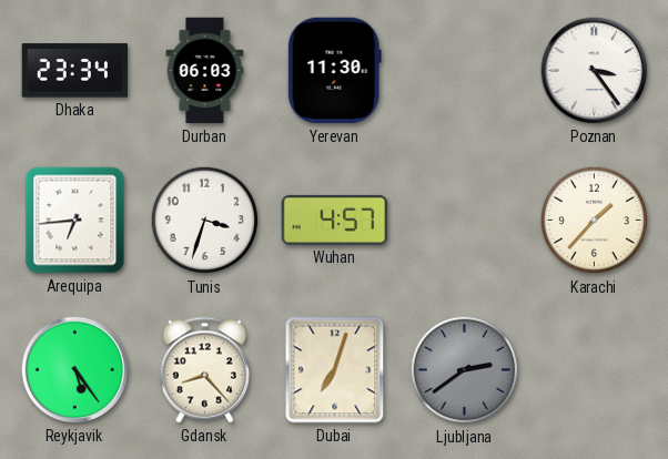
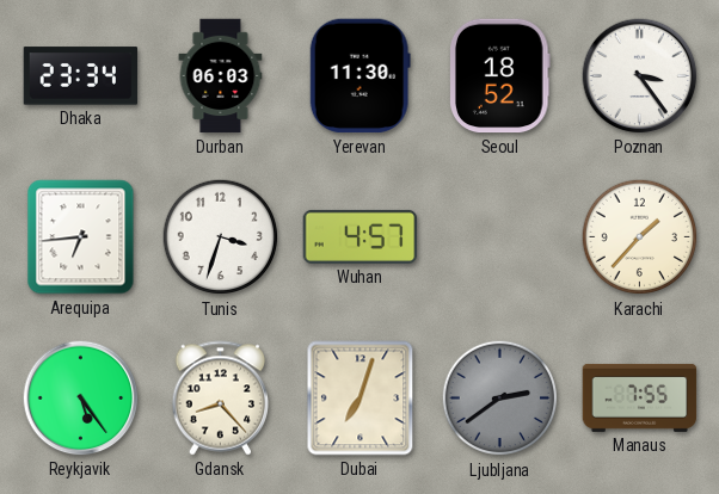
Seoul: none -> 18:52 (500, 76)
Manaus: none -> 7:55 (640, 397)
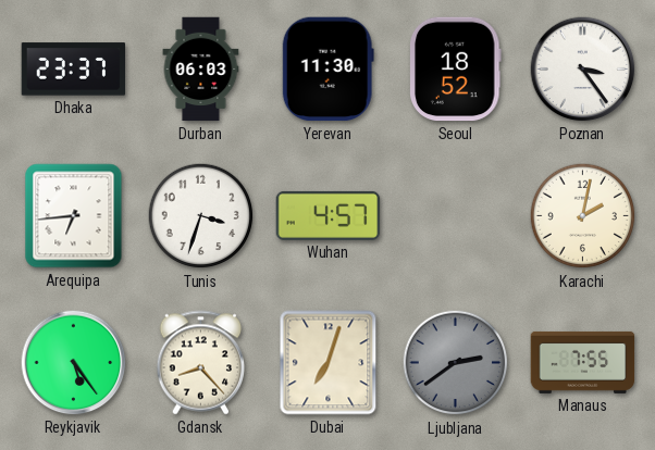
Dhaka: 23:34 -> 23:37 (74, 70)
Karachi: 1:37 -> 2:02 (583, 216)
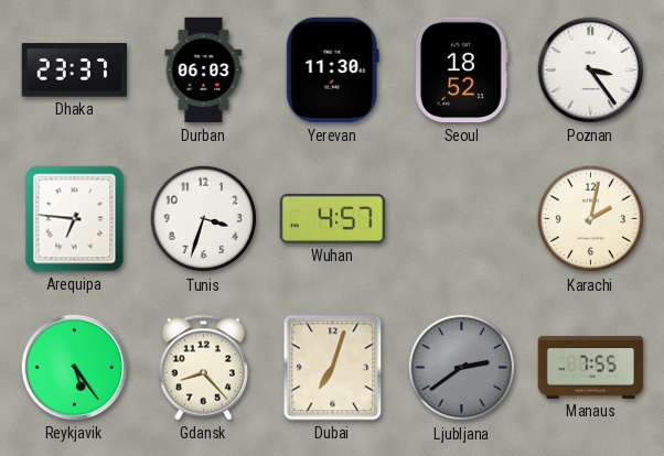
Arequipa: 6:44 -> 6:46 (75, 219)
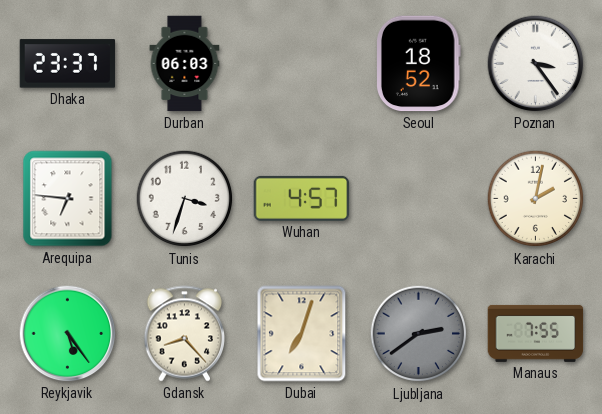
Yerevan: 11:30 -> none (332, 70)
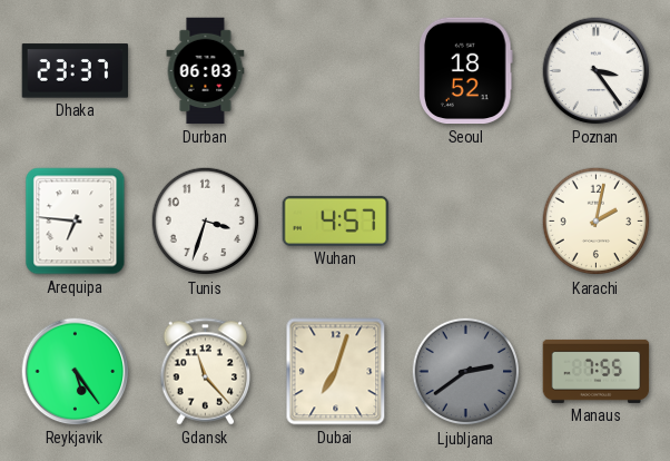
Gdansk: 8:23 -> 11:23 (206, 372)
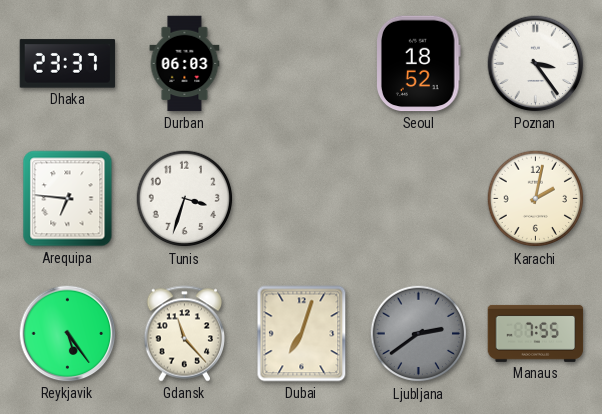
Wuhan: 4:57 -> none (336, 220)
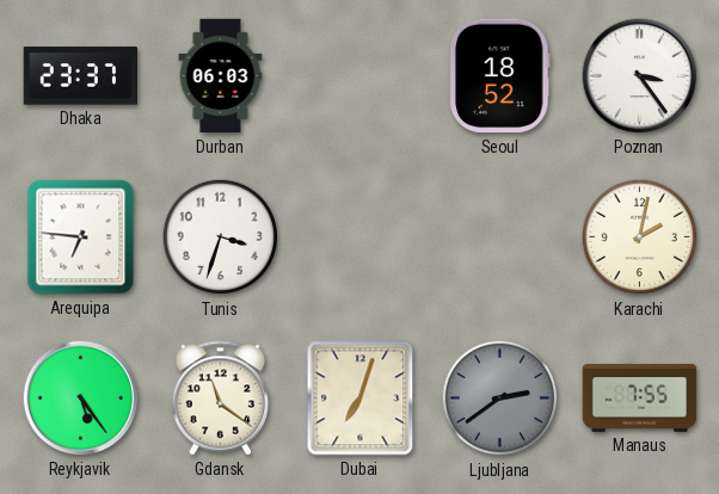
Gdansk: 11:23 -> 11:21 (221, 399)
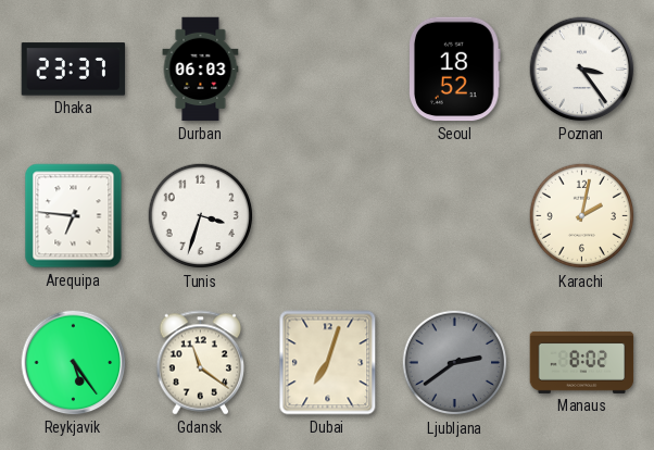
Manaus: 7:55 -> 8:02 (582, 362)
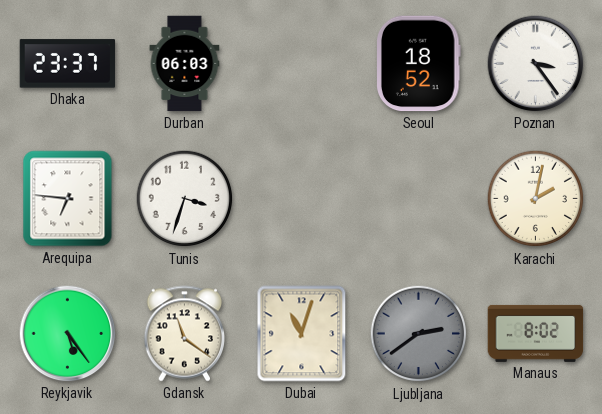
Dubai: 7:03 -> 11:03 (302, 334)
